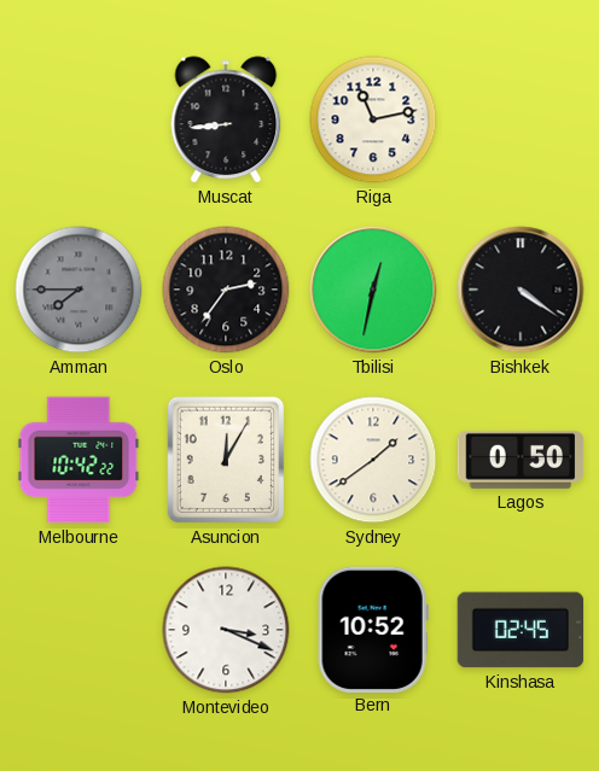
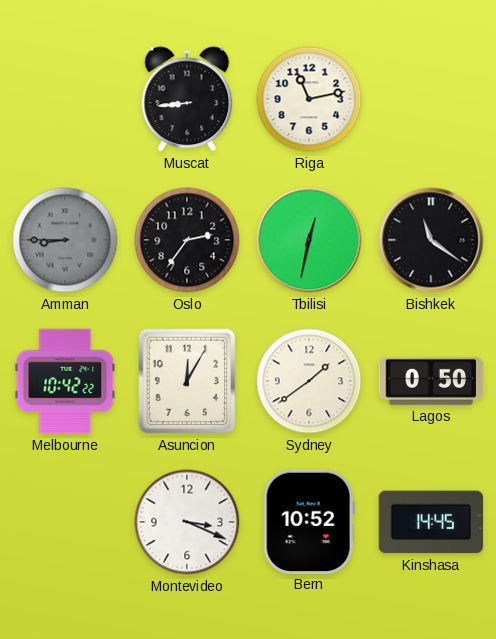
Amman: 7:45 -> 8:45 (65, 240)
Bishkek: 4:21 -> 11:21 (431, 240)
Kinshasa: 02:45 -> 14:45 (431, 522)
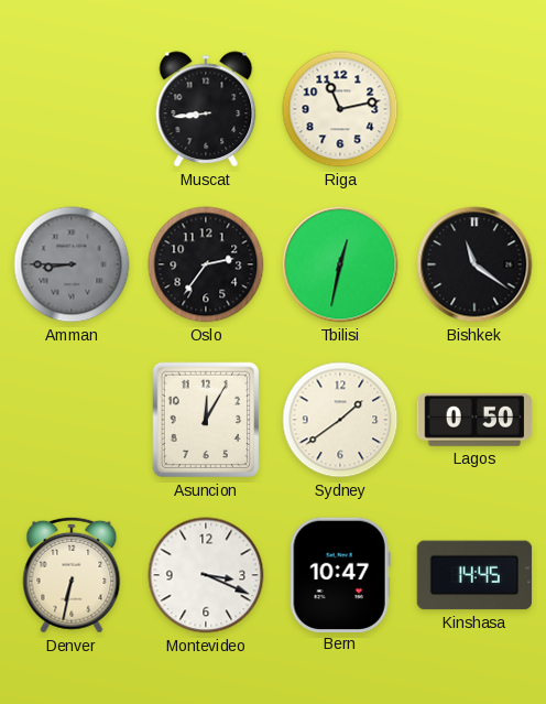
Melbourne: 10:42 -> none (65, 381)
Denver: none -> 6:32 (72, 575)
Bern: 10:52 -> 10:47 (340, 574)
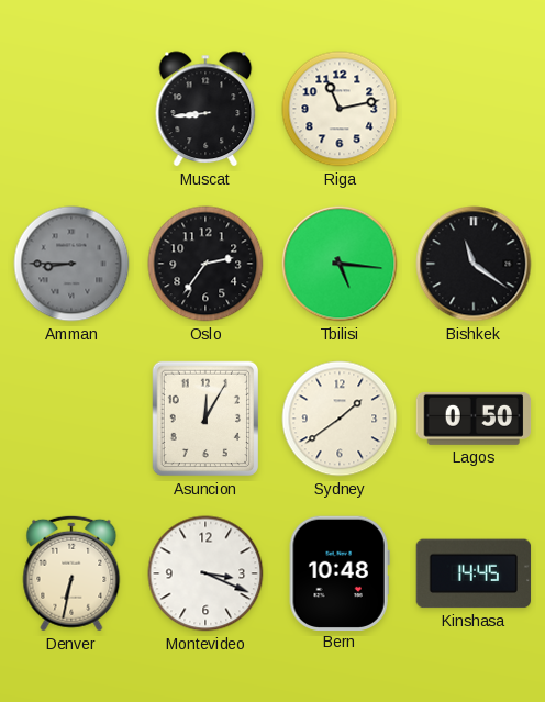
Tbilisi: 12:32 -> 5:16 (340, 264)
Bern: 10:47 -> 10:48 (340, 572)
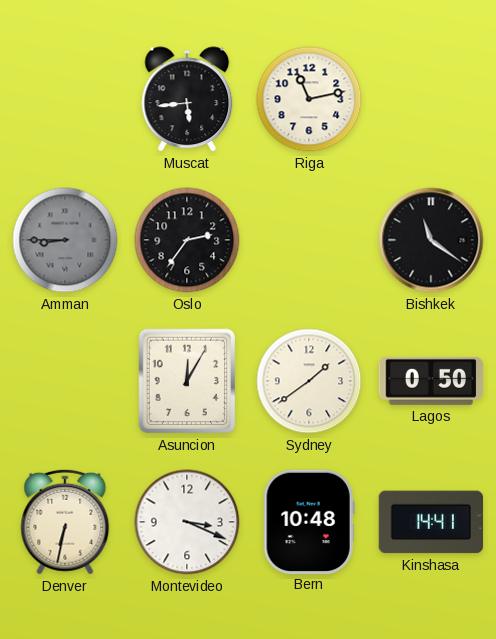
Muscat: 8:44 -> 5:44 (187, 99)
Tbilisi: 5:16 -> none (340, 264)
Kinshasa: 14:45 -> 14:41 (431, 522)
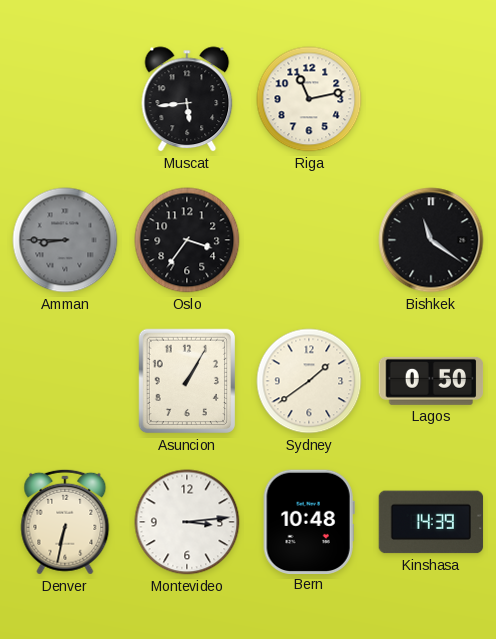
Oslo: 2:36 -> 3:36 (187, 240)
Asuncion: 12:05 -> 1:05 (187, 381)
Montevideo: 3:19 -> 3:14 (187, 522)
Kinshasa: 14:41 -> 14:39 (431, 522)
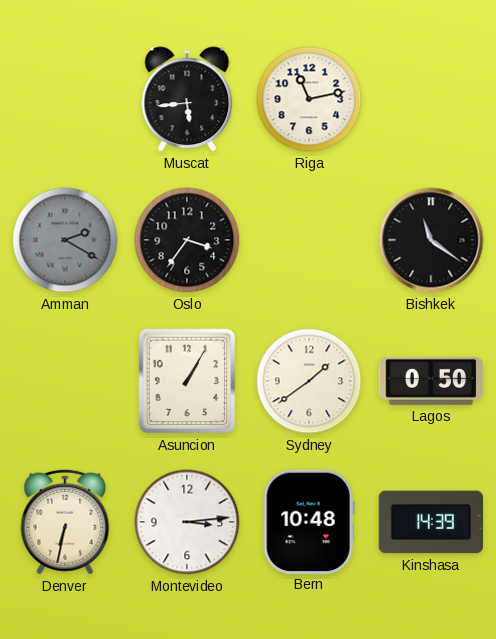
Amman: 8:45 -> 2:20 (65, 240)
